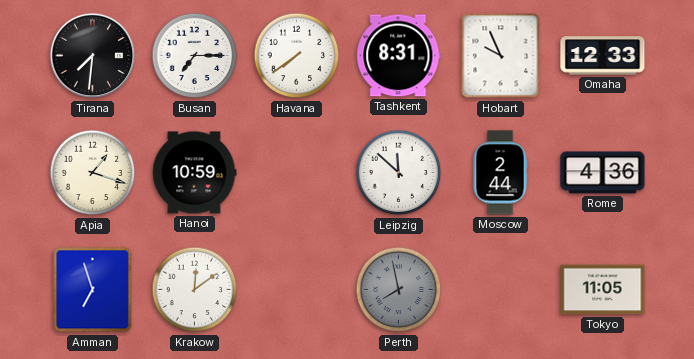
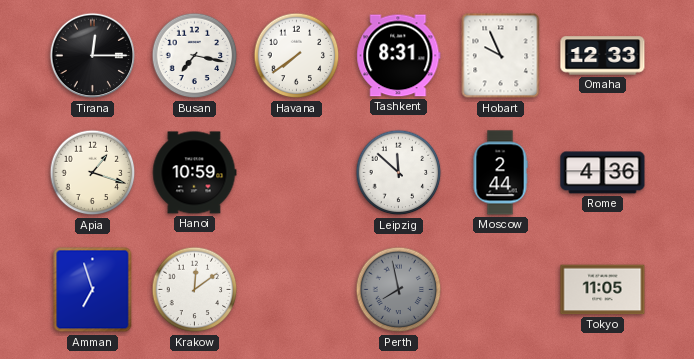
Tirana: 7:31 -> 12:15 (93, 56)
Busan: 7:15 -> 7:17 (195, 56)
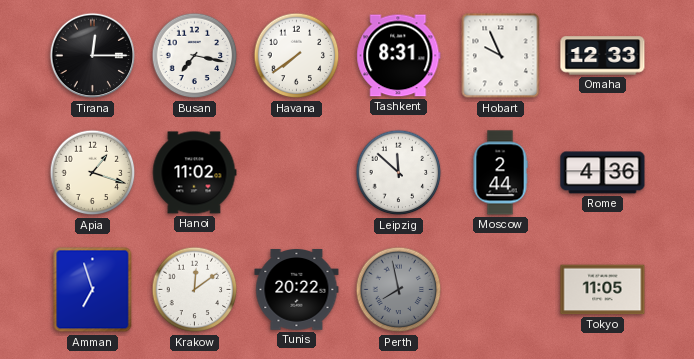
Hanoi: 10:59 -> 11:02 (194, 173)
Tunis: none -> 20:22 (297, 290)
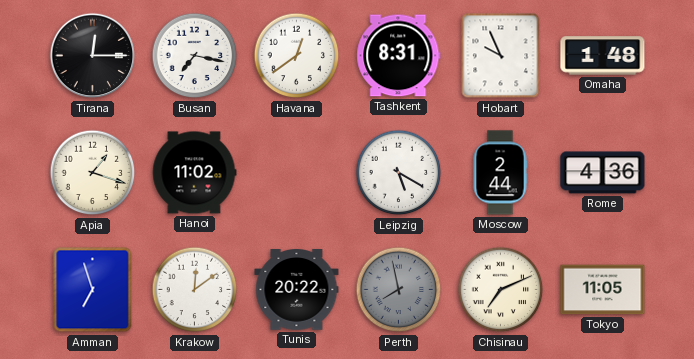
Havana: 7:39 -> 12:39 (297, 56)
Omaha: 12:33 -> 1:48 (603, 56)
Leipzig: 11:52 -> 5:20 (399, 173)
Chisinau: none -> 7:11 (501, 290)
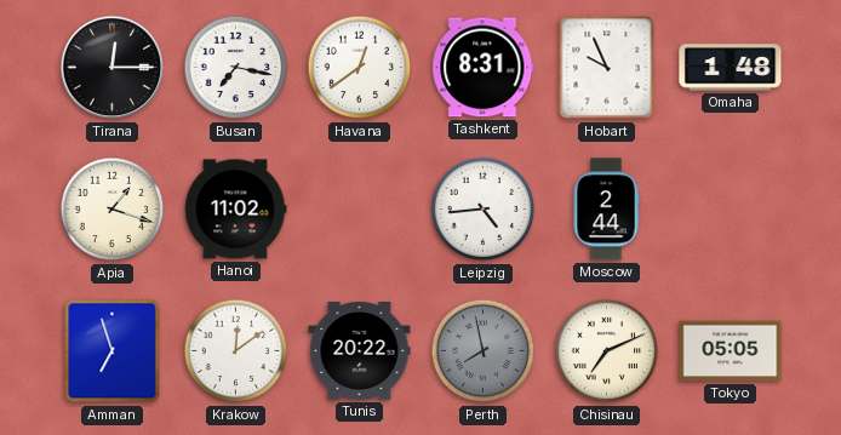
Leipzig: 5:20 -> 4:44 (484, 210)
Rome: 4:36 -> none (603, 173)
Tokyo: 11:05 -> 05:05 (731, 351)
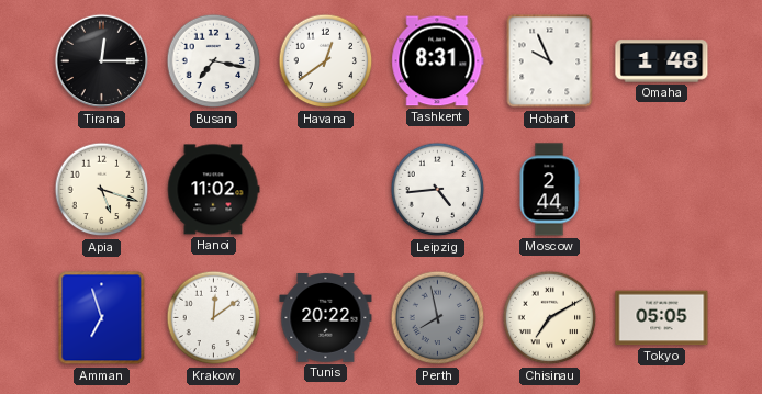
Apia: 1:18 -> 5:18 (102, 190)
Chisinau: 7:11 -> 7:10 (550, 318)
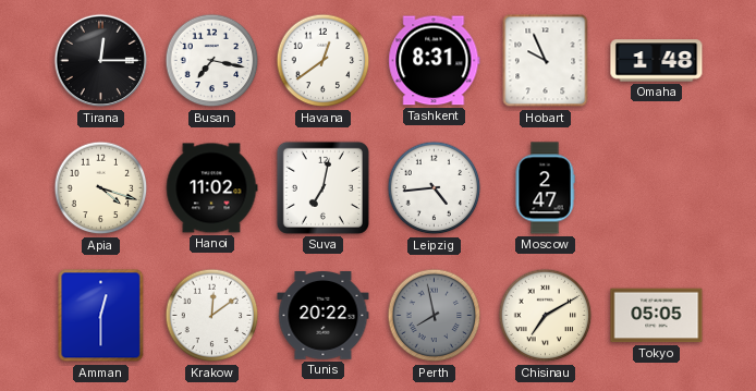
Apia: 5:18 -> 4:18 (101, 188)
Suva: none -> 7:02 (322, 187)
Moscow: 2:44 -> 2:47 (545, 188)
Amman: 6:57 -> 12:30 (101, 316)
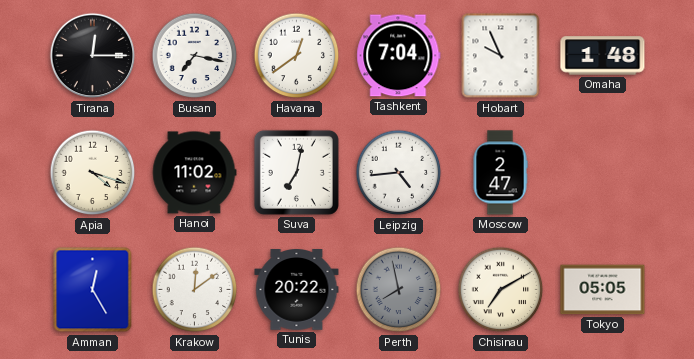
Tashkent: 8:31 -> 7:04 (399, 56)
Amman: 12:30 -> 12:25 (93, 290)
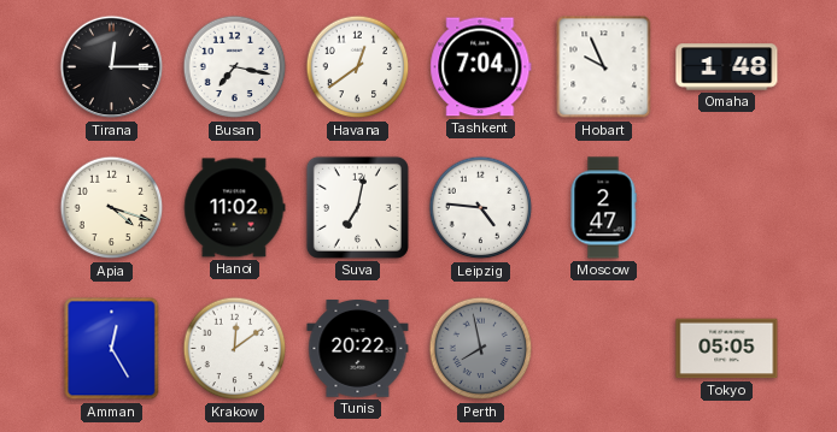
Leipzig: 4:44 -> 4:46 (481, 208)
Chisinau: 7:10 -> none (501, 290)
